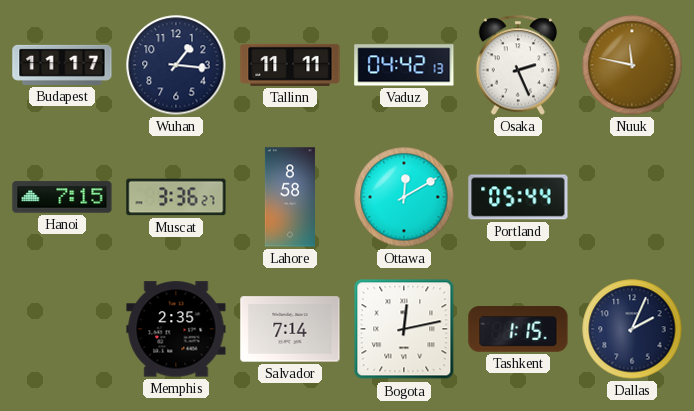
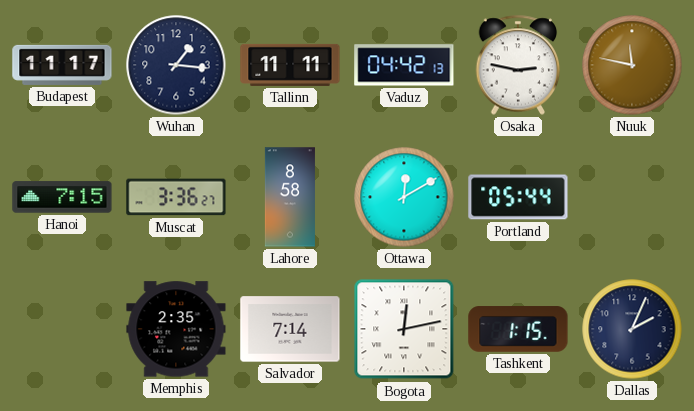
Osaka: 2:26 -> 2:47 (518, 65)
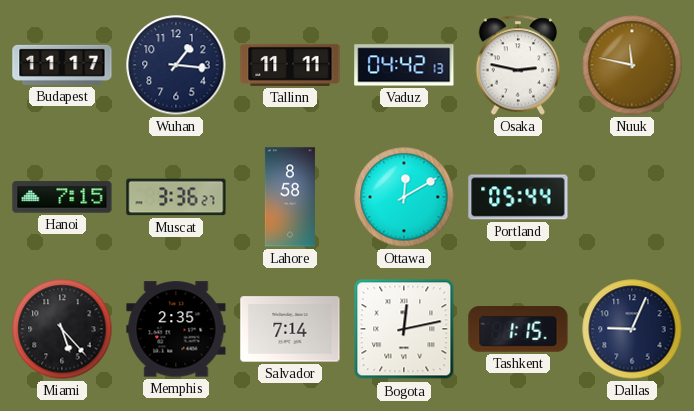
Miami: none -> 5:23 (62, 329)
Dallas: 2:04 -> 9:04 (632, 329)
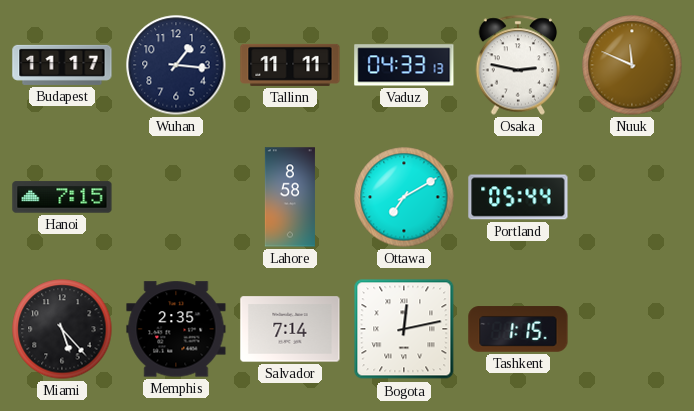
Vaduz: 04:42 -> 04:33 (404, 65)
Nuuk: 11:47 -> 11:49 (632, 65)
Muscat: 3:36 -> none (176, 197)
Ottawa: 12:10 -> 7:10 (404, 197)
Dallas: 9:04 -> none (632, 329)
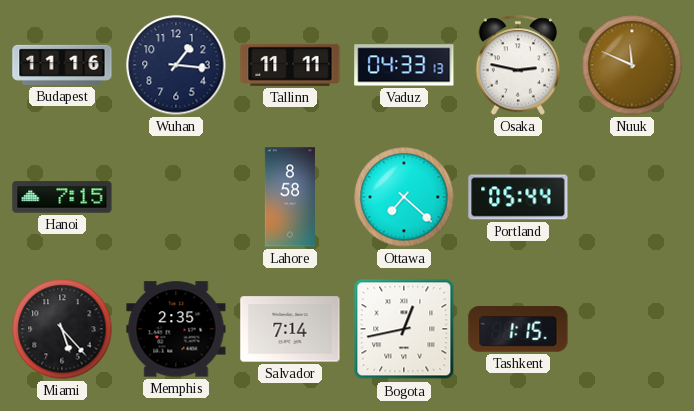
Budapest: 11:17 -> 11:16 (62, 65)
Ottawa: 7:10 -> 7:22 (404, 197)
Bogota: 12:13 -> 12:43 (404, 329)
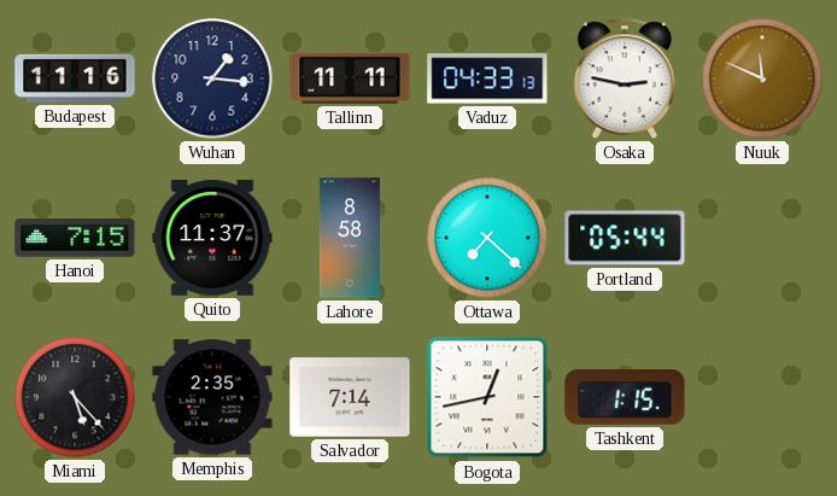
Quito: none -> 11:37 (212, 238)
